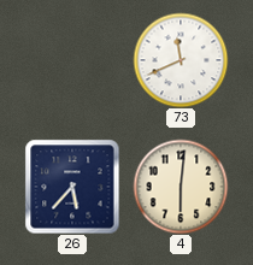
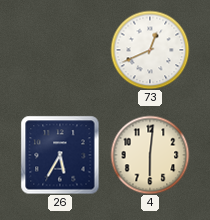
73: 11:41 -> 12:41 (150, 50)
26: 5:37 -> 5:35 (60, 155)
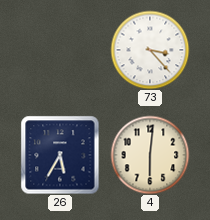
73: 12:41 -> 3:23 (150, 50)
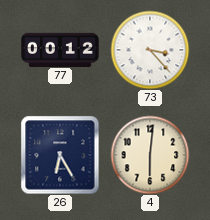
77: none -> 00:12 (61, 49)
26: 5:35 -> 6:25 (60, 155)
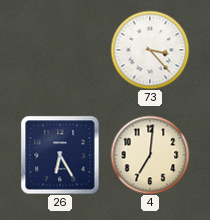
77: 00:12 -> none (61, 49)
4: 6:01 -> 7:01 (150, 155)
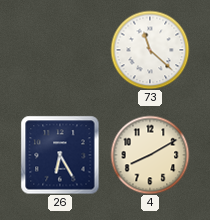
73: 3:23 -> 11:22 (150, 50)
4: 7:01 -> 8:10 (150, 155)
